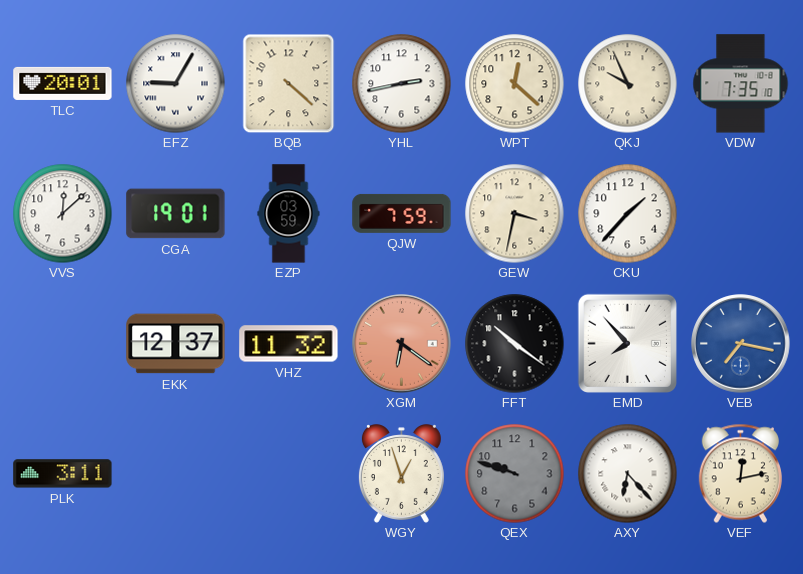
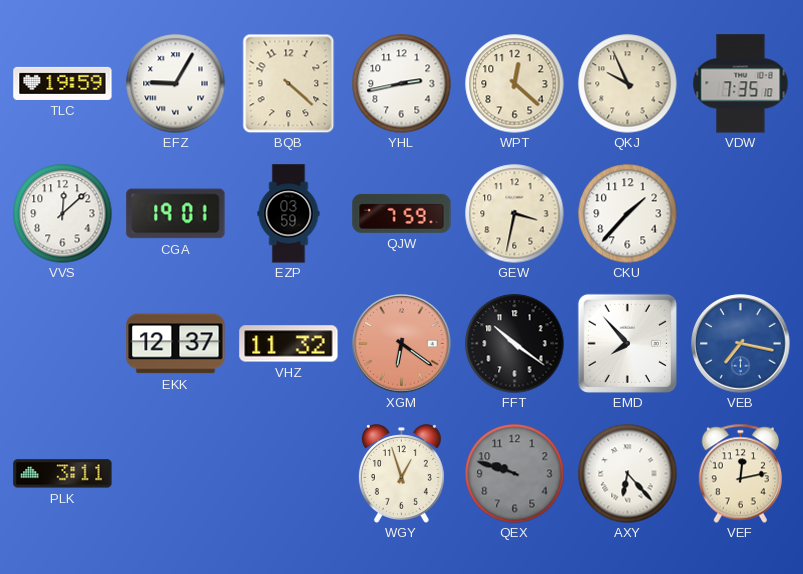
TLC: 20:01 -> 19:59 (63, 83)
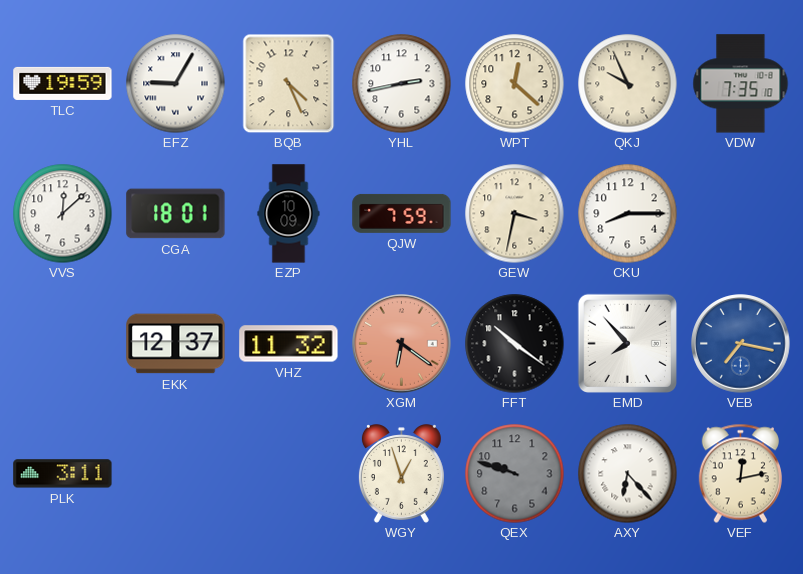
BQB: 4:22 -> 4:26 (289, 83)
CGA: 19:01 -> 18:01 (176, 214)
EZP: 03:59 -> 10:09 (289, 214)
CKU: 1:37 -> 8:15 (628, 214)
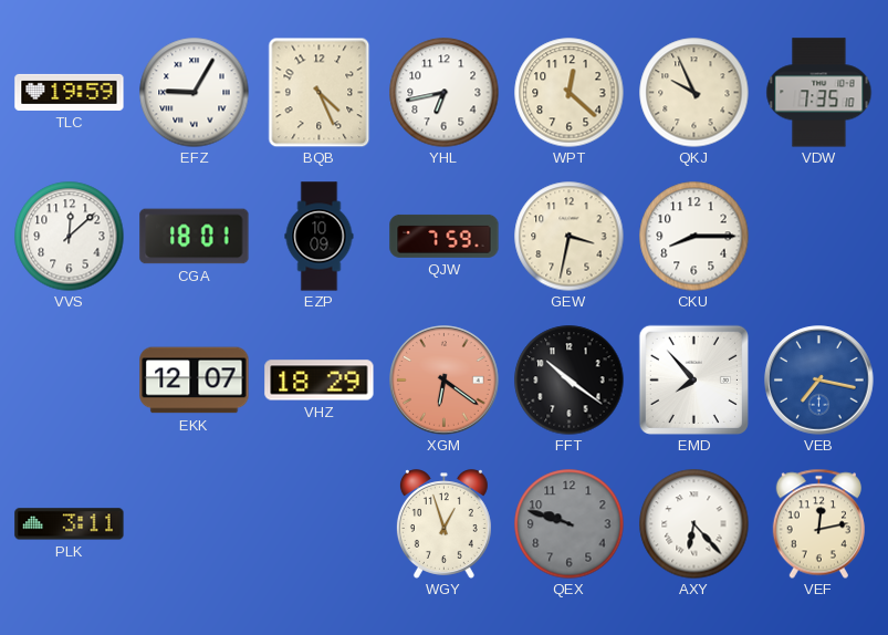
YHL: 2:43 -> 6:43 (445, 93)
EKK: 12:37 -> 12:07 (195, 381)
VHZ: 11:32 -> 18:29 (320, 381)
